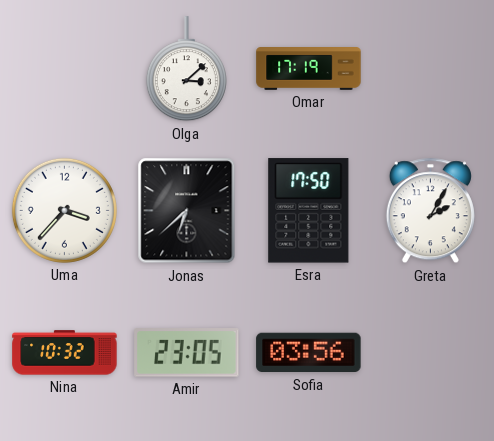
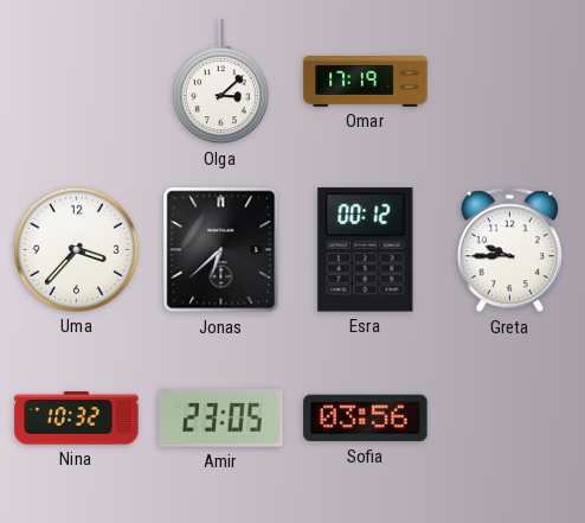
Esra: 17:50 -> 00:12 (366, 250)
Greta: 2:05 -> 9:45 (509, 250)
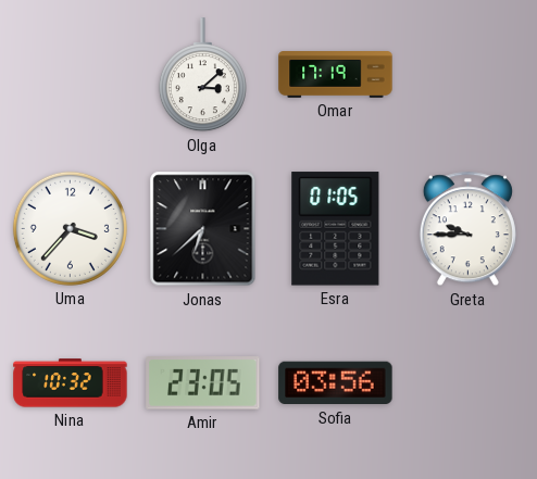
Esra: 00:12 -> 01:05 (336, 229)
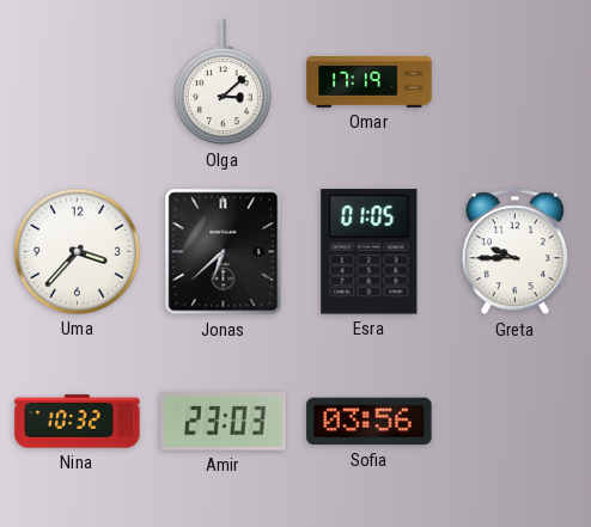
Amir: 23:05 -> 23:03 (224, 422)
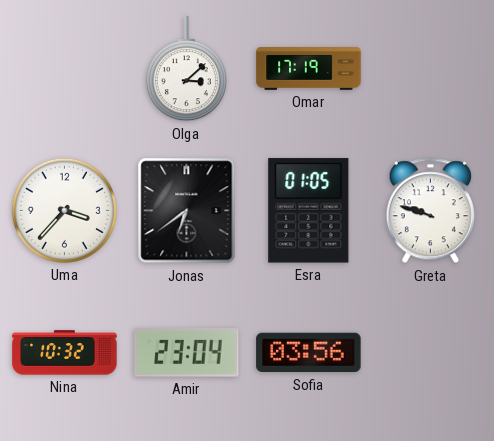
Jonas: 6:38 -> 6:39 (187, 211)
Greta: 9:45 -> 9:48 (430, 211)
Amir: 23:03 -> 23:04 (187, 353)
